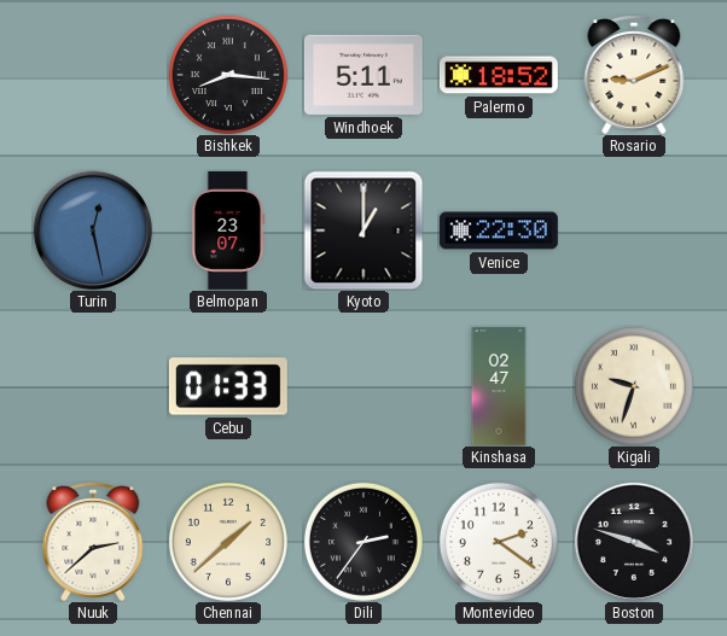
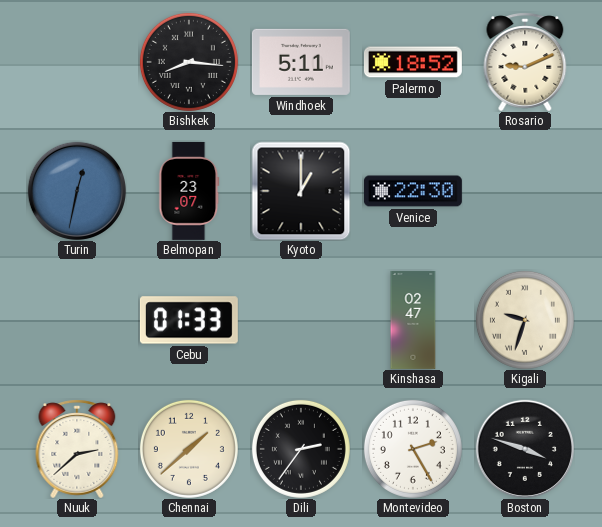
Turin: 12:28 -> 12:32 (77, 191)
Montevideo: 2:21 -> 2:25 (413, 449)
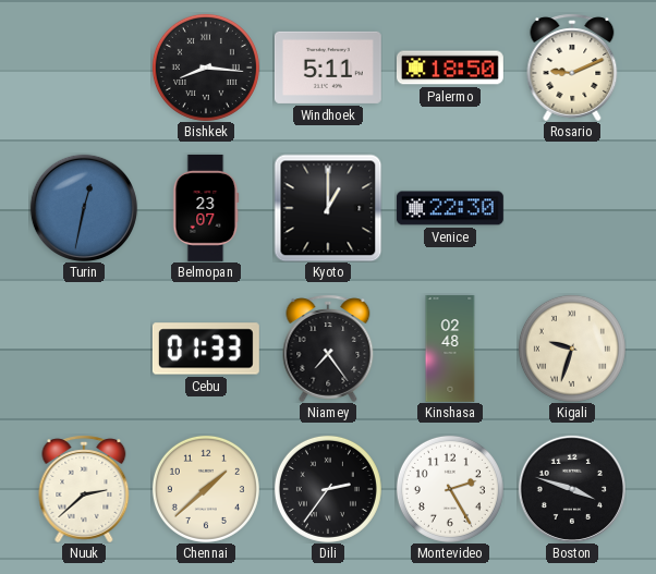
Palermo: 18:52 -> 18:50 (450, 68)
Niamey: none -> 7:24 (328, 349)
Kinshasa: 02:47 -> 02:48 (450, 349)
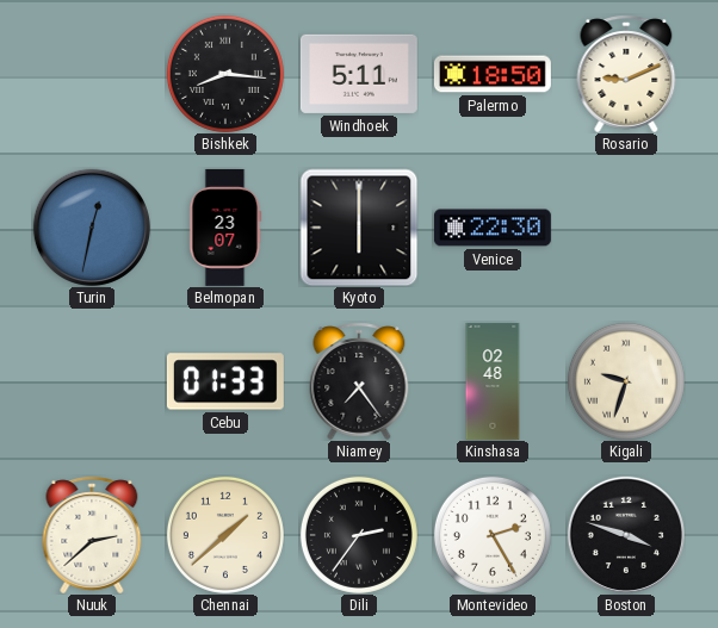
Kyoto: 1:00 -> 6:00 (359, 228)
